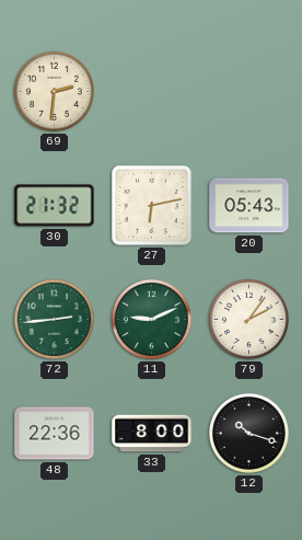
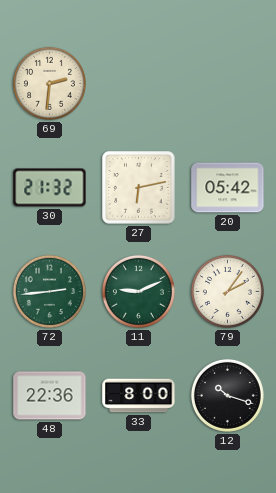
20: 05:43 -> 05:42 (228, 188)
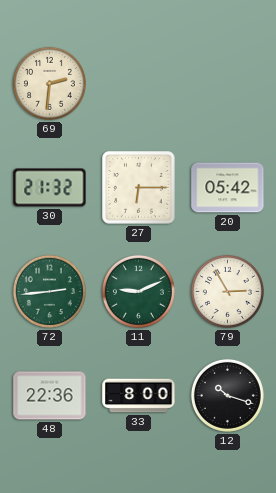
27: 6:13 -> 6:15 (139, 188)
79: 2:06 -> 2:55 (227, 291)
